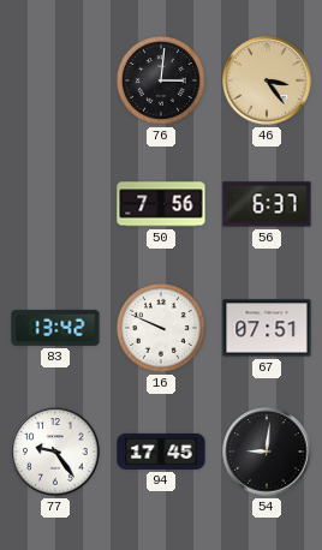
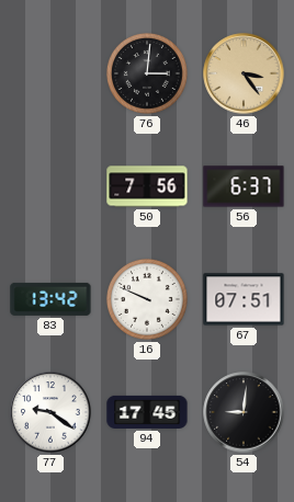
77: 9:24 -> 9:21 (50, 412)
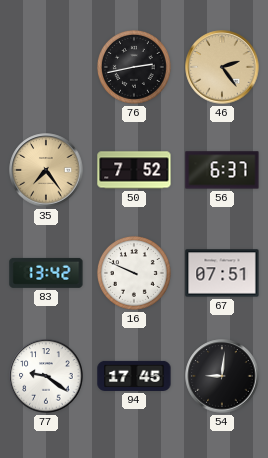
76: 3:01 -> 2:43 (134, 67)
46: 3:24 -> 2:24 (222, 67)
35: none -> 7:24 (46, 170)
50: 7:56 -> 7:52 (134, 170)
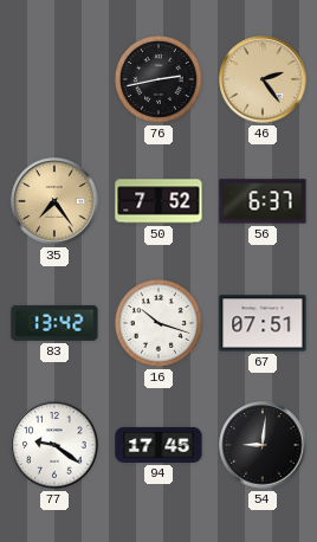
16: 9:49 -> 10:18 (158, 323)
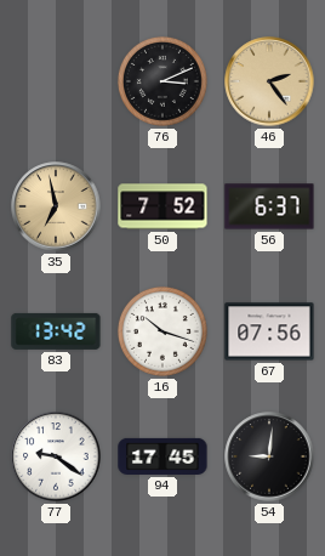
76: 2:43 -> 3:11 (162, 81)
35: 7:24 -> 6:58 (56, 206)
67: 07:51 -> 07:56 (269, 331)
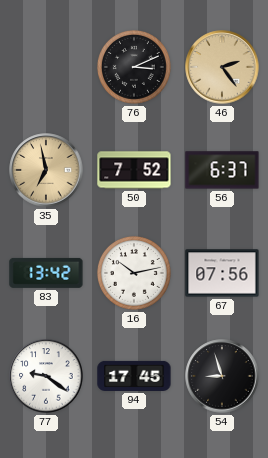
16: 10:18 -> 10:13 (134, 273)
54: 9:01 -> 8:57 (222, 376)
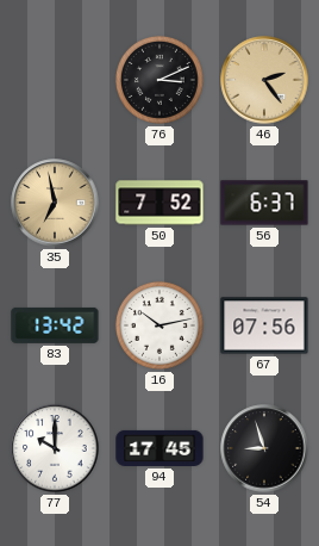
77: 9:21 -> 10:00 (55, 448)
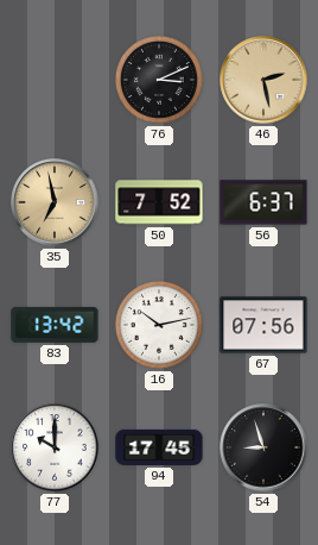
46: 2:24 -> 2:28 (263, 80)
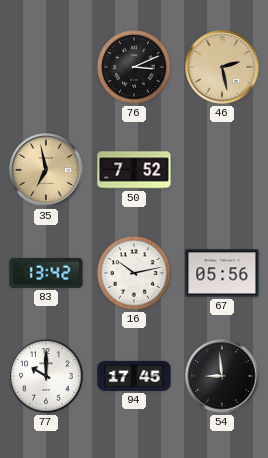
56: 6:37 -> none (263, 202)
67: 07:56 -> 05:56 (222, 273)
54: 8:57 -> 8:59 (222, 376)
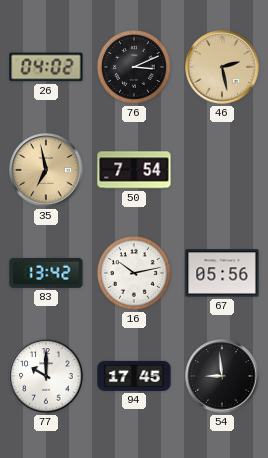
26: none -> 04:02 (46, 67)
50: 7:52 -> 7:54 (134, 170)
